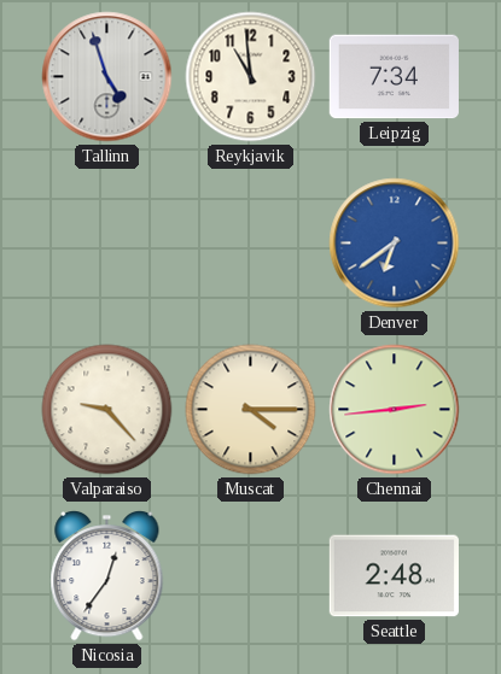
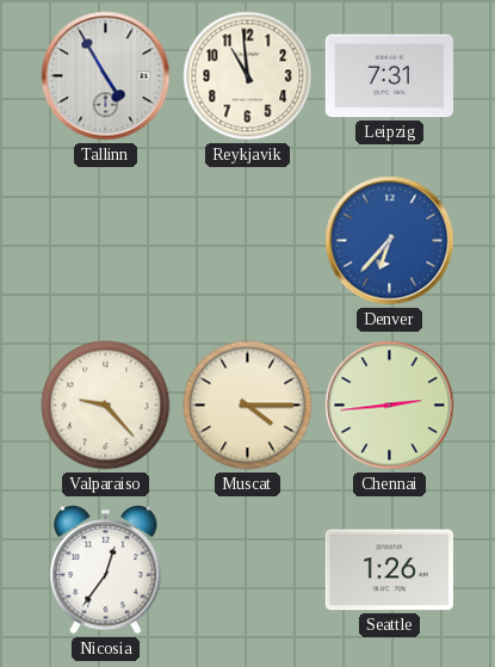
Tallinn: 4:57 -> 4:55 (106, 76)
Leipzig: 7:34 -> 7:31 (389, 76)
Denver: 6:39 -> 6:37 (390, 241)
Seattle: 2:48 -> 1:26 (389, 570)
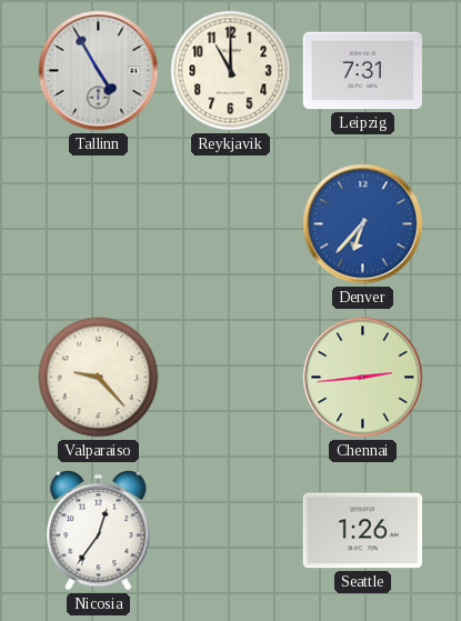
Reykjavik: 10:59 -> 11:00 (231, 71)
Muscat: 4:15 -> none (248, 406)
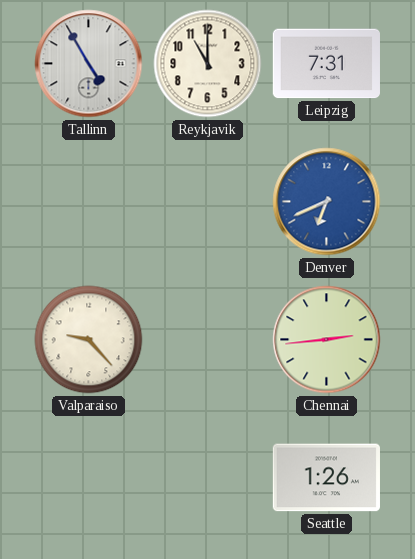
Denver: 6:37 -> 6:41 (327, 202)
Nicosia: 12:36 -> none (99, 530)
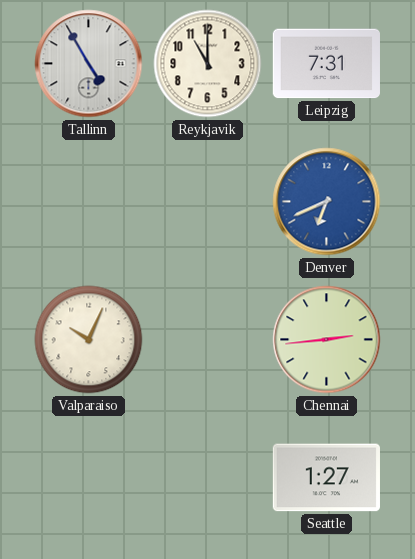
Valparaiso: 9:23 -> 10:04 (89, 340)
Seattle: 1:26 -> 1:27 (326, 478)
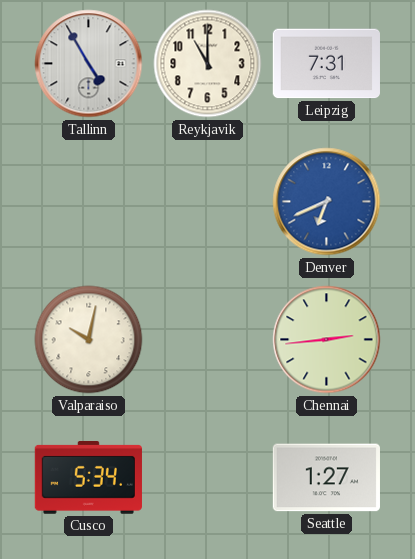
Valparaiso: 10:04 -> 10:02 (89, 340)
Cusco: none -> 5:34 (88, 478)
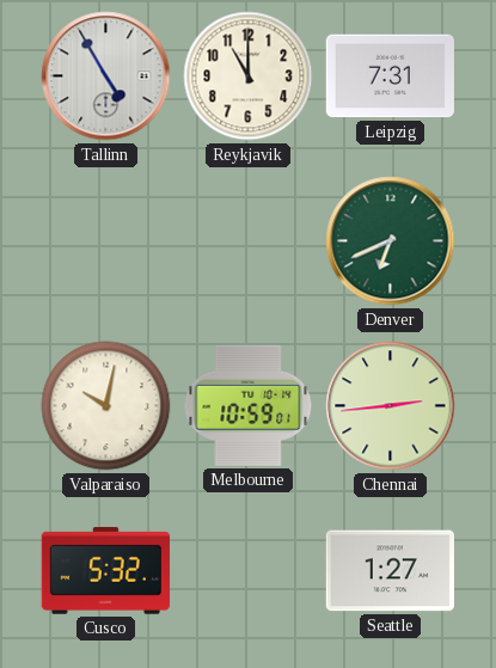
Denver dial: blue -> green (391, 241)
Melbourne: none -> 10:59 (249, 405)
Cusco: 5:34 -> 5:32 (105, 571)
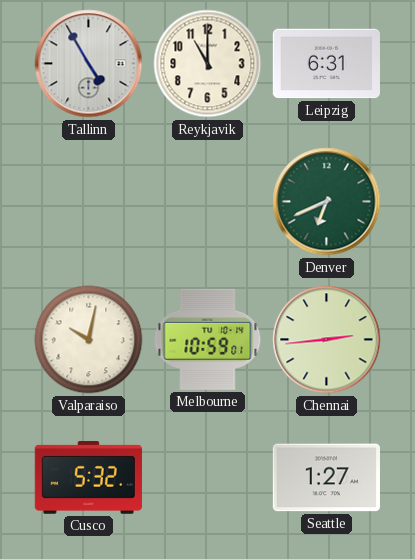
Leipzig: 7:31 -> 6:31 (326, 64)
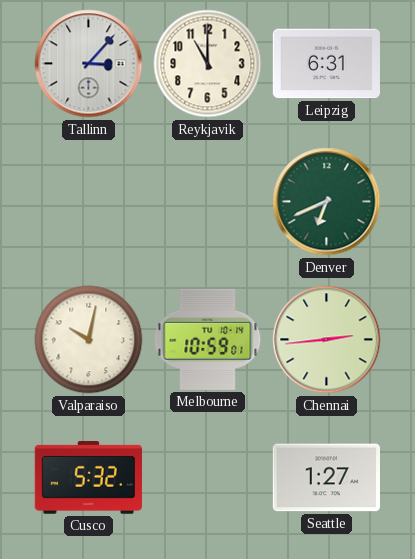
Tallinn: 4:55 -> 3:07 (89, 64)
